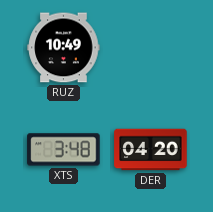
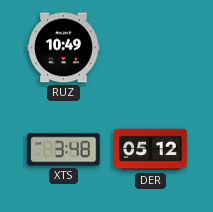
DER: 04:20 -> 05:12 (151, 150)
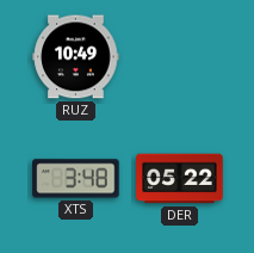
DER: 05:12 -> 05:22 (180, 179)
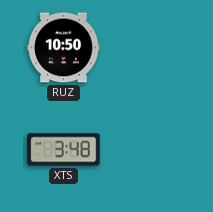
RUZ: 10:49 -> 10:50 (64, 48)
DER: 05:22 -> none (180, 179)
